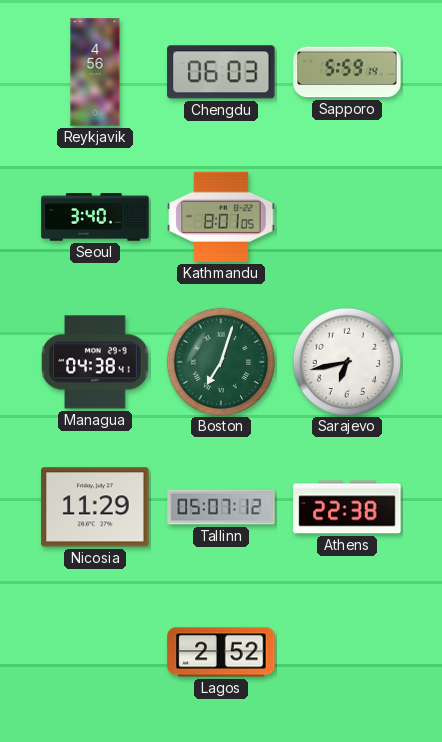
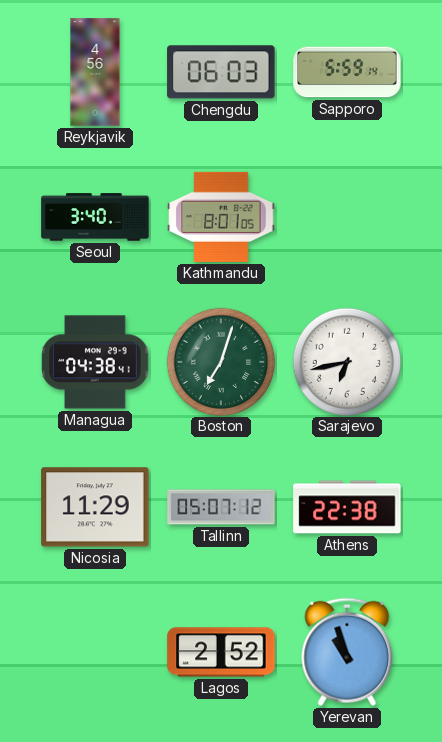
Yerevan: none -> 10:57 (347, 652)
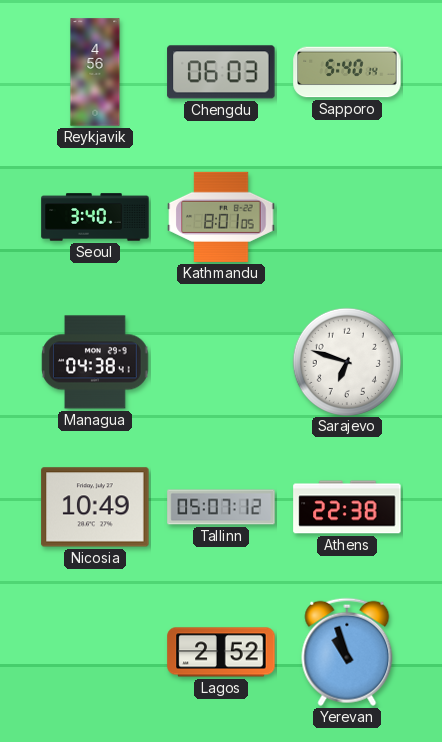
Sapporo: 5:59 -> 5:40 (347, 72)
Boston: 7:03 -> none (220, 361)
Sarajevo: 6:43 -> 6:48 (346, 361)
Nicosia: 11:29 -> 10:49 (95, 507)
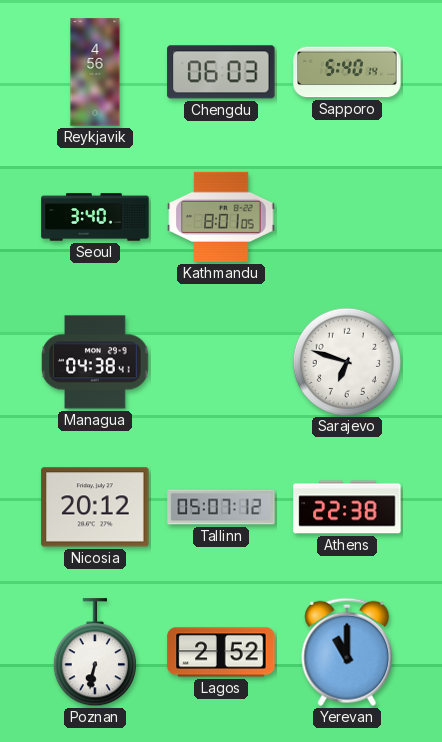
Nicosia: 10:49 -> 20:12 (95, 507)
Poznan: none -> 6:32 (95, 653)
Yerevan: 10:57 -> 11:00 (347, 652)
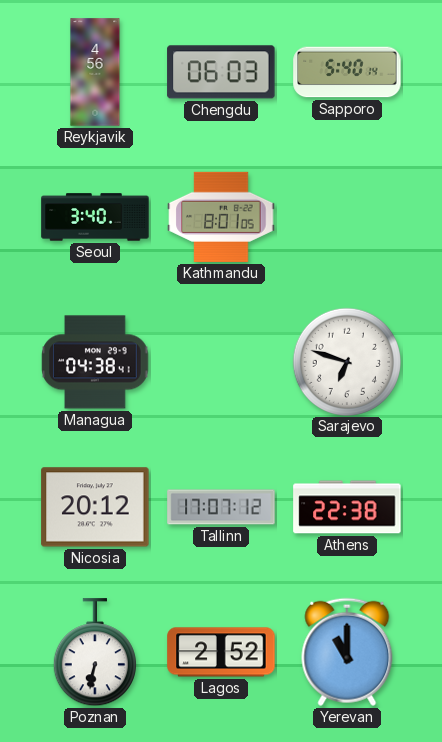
Tallinn: 05:07 -> 17:07 (221, 507)
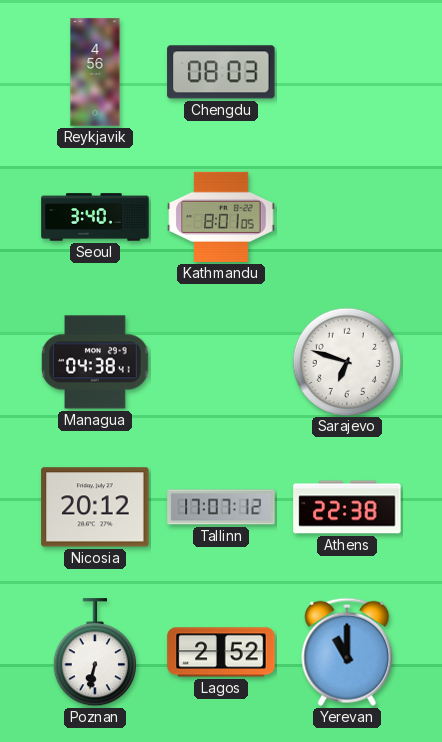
Chengdu: 06:03 -> 08:03 (221, 72)
Sapporo: 5:40 -> none (347, 72)
